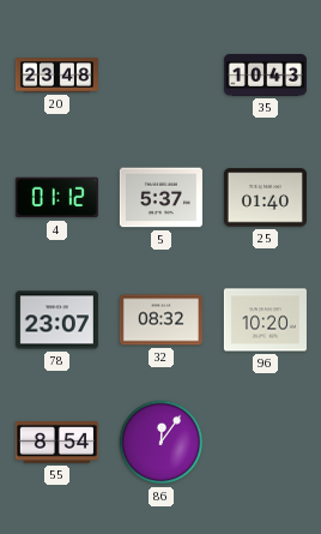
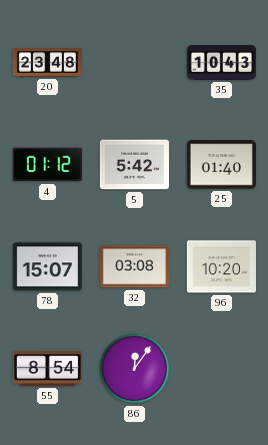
5: 5:37 -> 5:42 (134, 165)
78: 23:07 -> 15:07 (47, 267)
32: 08:32 -> 03:08 (134, 267)
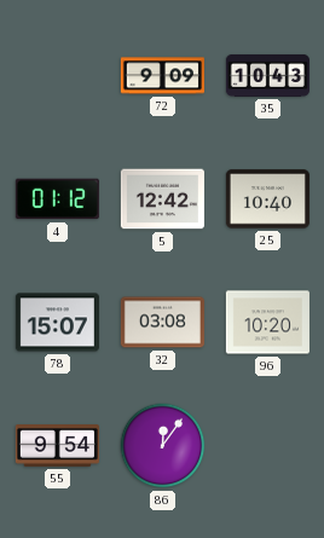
20: 23:48 -> none (47, 63)
72: none -> 9:09 (162, 76)
5: 5:42 -> 12:42 (162, 199)
25: 01:40 -> 10:40 (267, 199)
55: 8:54 -> 9:54 (57, 446)
